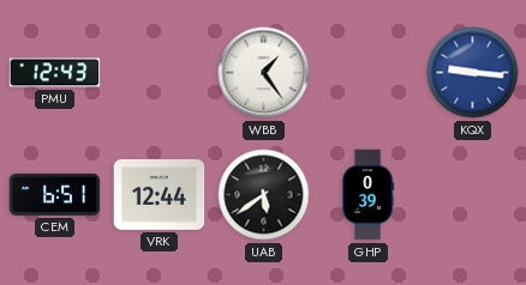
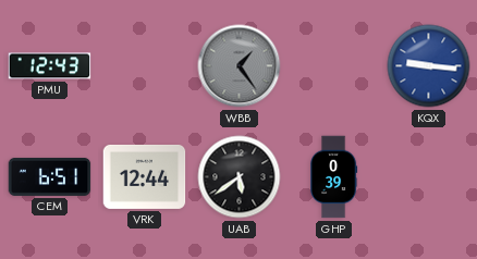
WBB dial: white -> grey (240, 66)
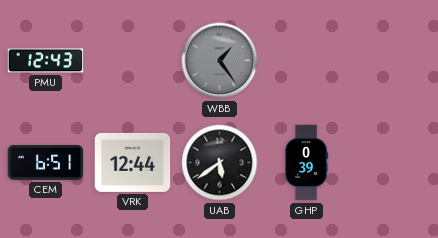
KQX: 9:16 -> none (429, 66)
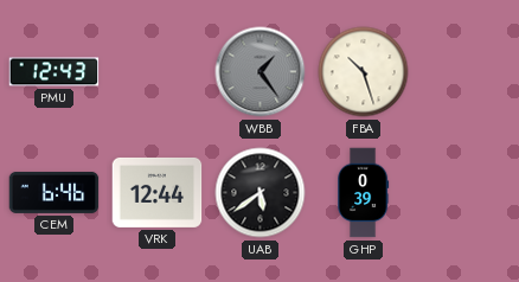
FBA: none -> 10:27 (364, 72)
CEM: 6:51 -> 6:46 (55, 192)
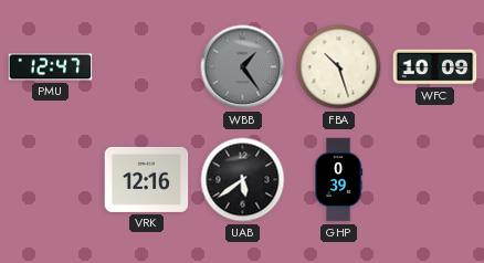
PMU: 12:43 -> 12:47 (51, 67)
WFC: none -> 10:09 (435, 67)
CEM: 6:46 -> none (55, 192)
VRK: 12:44 -> 12:16 (147, 179)
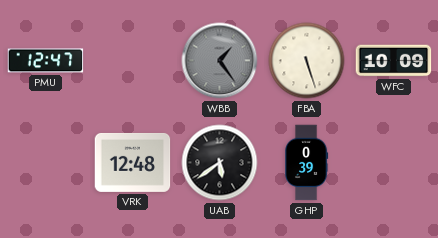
FBA: 10:27 -> 5:27 (307, 61)
VRK: 12:16 -> 12:48 (133, 162)
